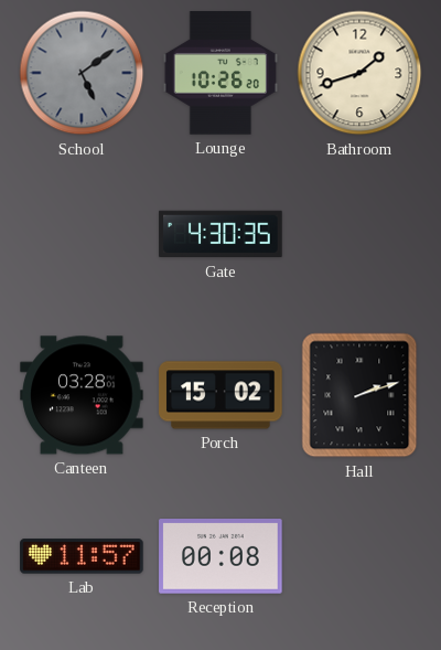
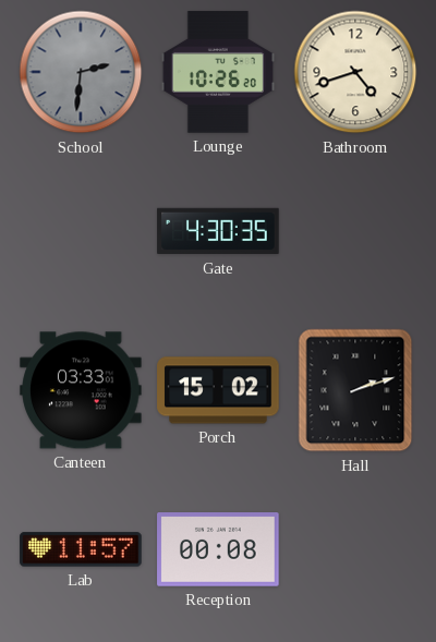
School: 5:09 -> 2:31 (81, 72)
Bathroom: 1:42 -> 4:42 (355, 72)
Canteen: 03:28 -> 03:33 (81, 390)
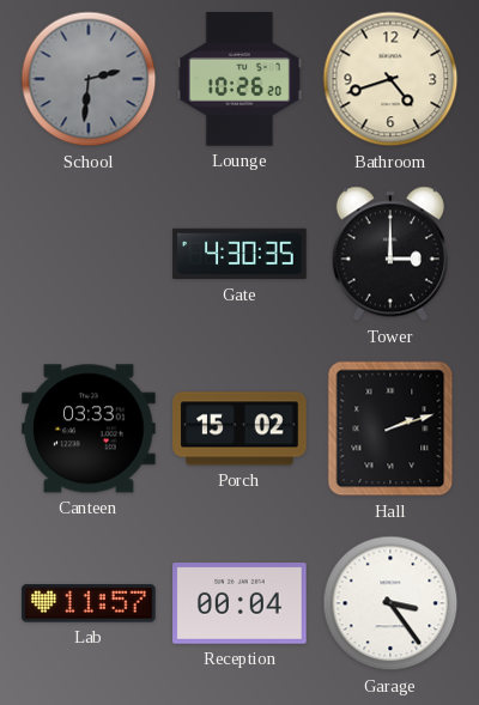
Tower: none -> 3:00 (390, 254)
Reception: 00:08 -> 00:04 (239, 604)
Garage: none -> 3:24 (390, 603)
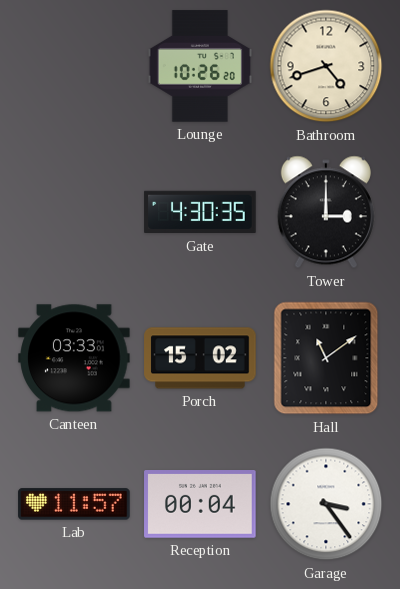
School: 2:31 -> none (89, 79)
Hall: 2:12 -> 11:09 (326, 358)
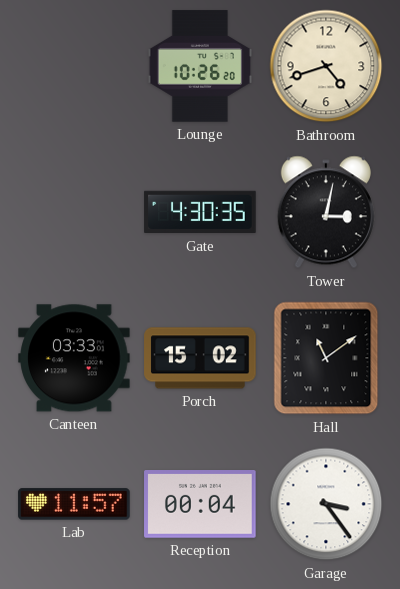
Tower: 3:00 -> 3:02 (326, 212)
